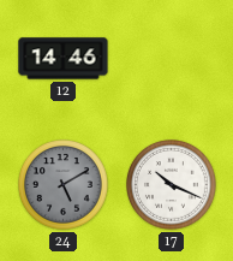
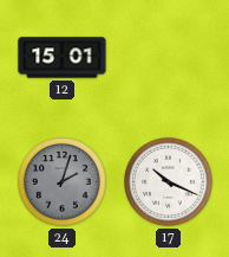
12: 14:46 -> 15:01 (63, 58)
24: 5:10 -> 2:03 (63, 182)
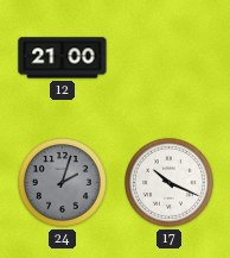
12: 15:01 -> 21:00 (63, 58)
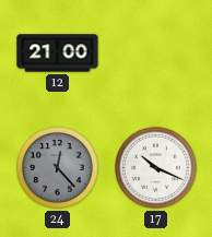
24: 2:03 -> 12:23 (58, 168)
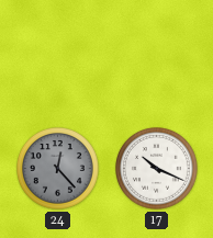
12: 21:00 -> none (58, 54)
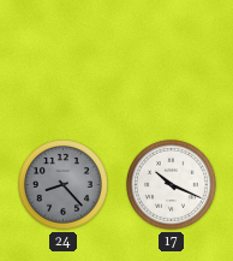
24: 12:23 -> 8:23 (64, 185)
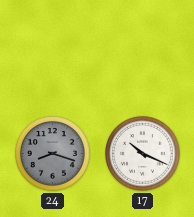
24: 8:23 -> 8:18 (53, 154)
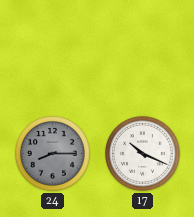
24: 8:18 -> 8:15 (53, 154)
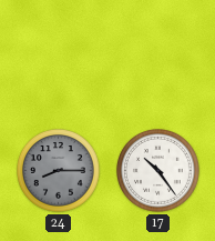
17: 10:19 -> 10:24 (158, 171)
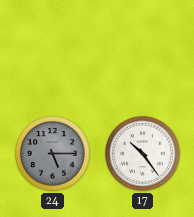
24: 8:15 -> 5:15 (53, 154)
